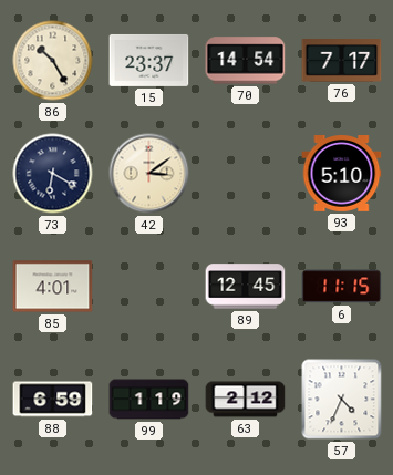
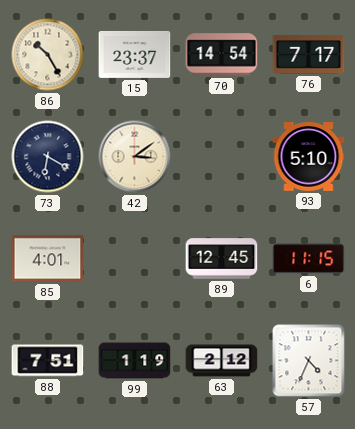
88: 6:59 -> 7:51 (48, 361)
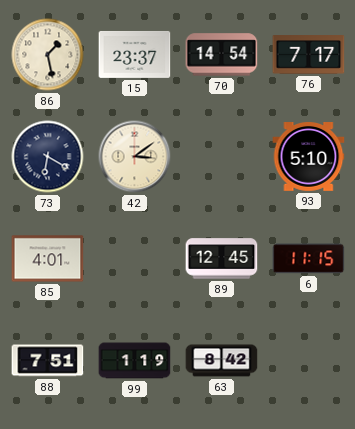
86: 10:25 -> 1:28 (48, 55)
63: 2:12 -> 8:42 (222, 361)
57: 4:34 -> none (309, 361)
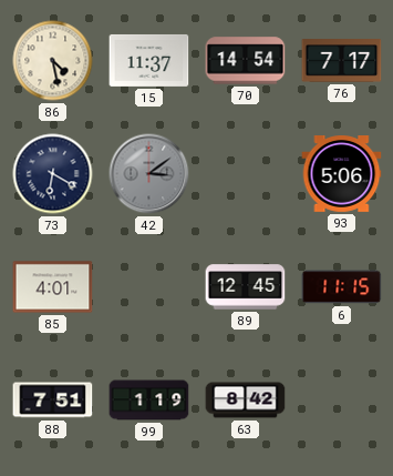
86: 1:28 -> 4:28 (53, 61)
15: 23:37 -> 11:37 (149, 61)
42 dial: cream -> grey (149, 174)
93: 5:10 -> 5:06 (342, 174)
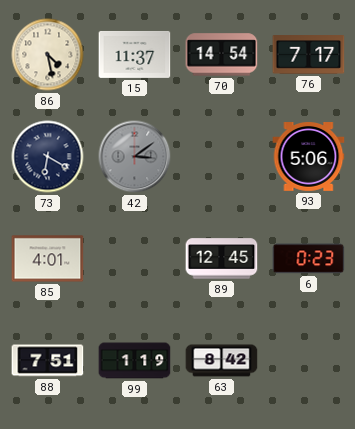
6: 11:15 -> 0:23 (309, 259)
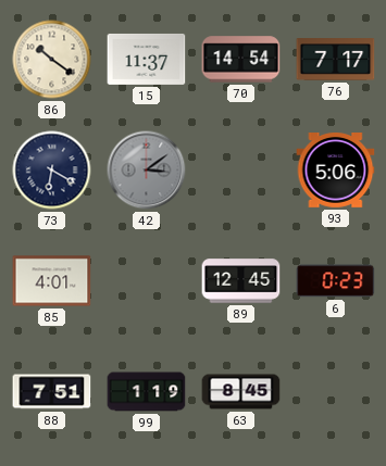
86: 4:28 -> 10:21 (52, 60)
63: 8:42 -> 8:45 (241, 392)
